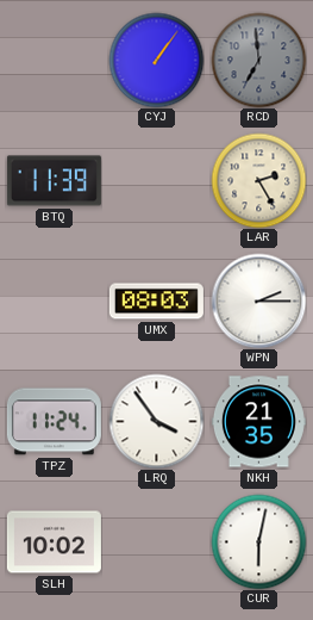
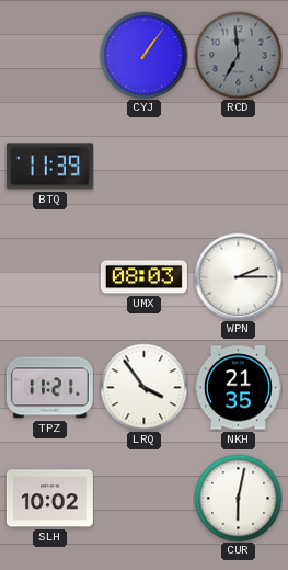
LAR: 2:25 -> none (258, 180)
TPZ: 11:24 -> 11:21 (49, 388)
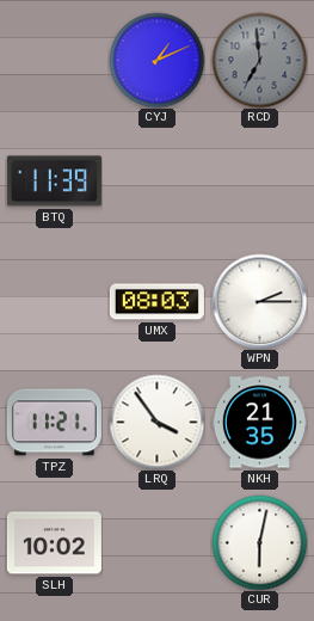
CYJ: 1:06 -> 1:11 (156, 60)
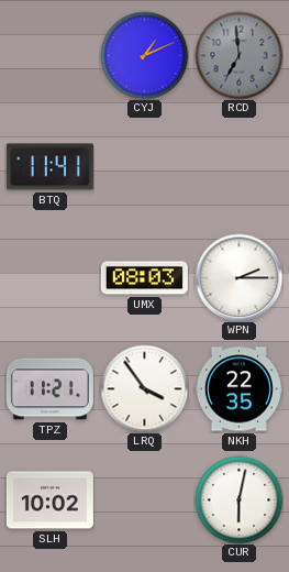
BTQ: 11:39 -> 11:41 (49, 167)
NKH: 21:35 -> 22:35 (238, 389)
